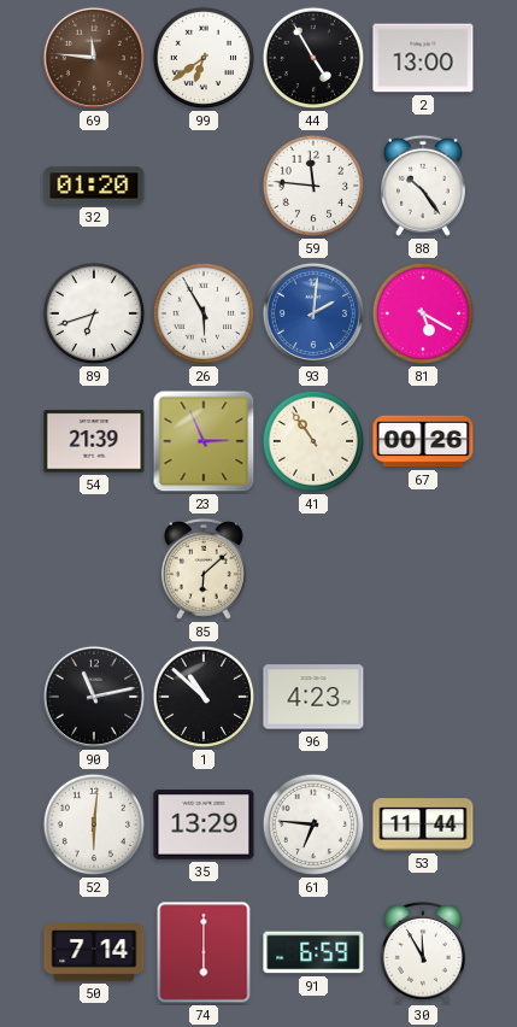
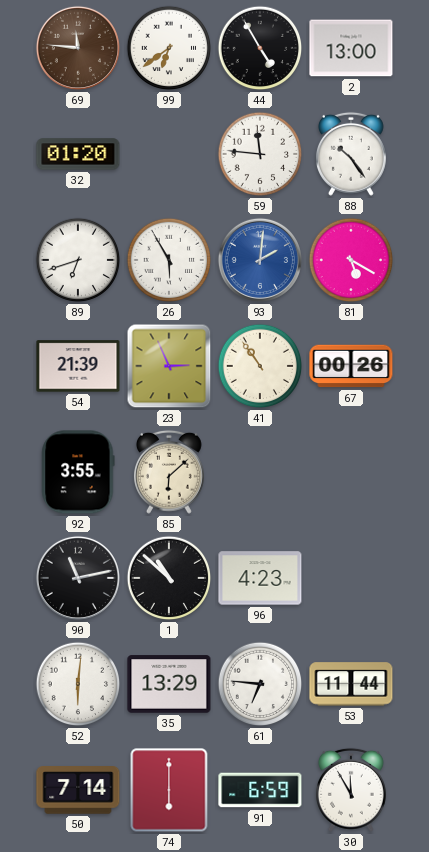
92: none -> 3:55 (78, 472)
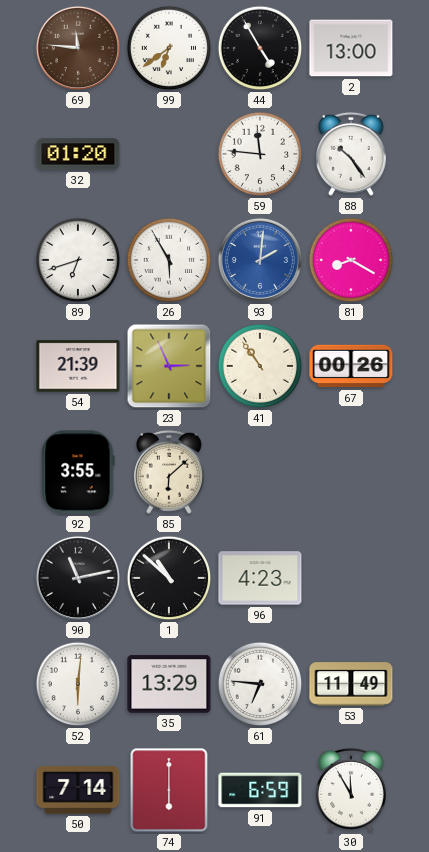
81: 5:20 -> 8:20 (351, 260)
53: 11:44 -> 11:49 (351, 684)
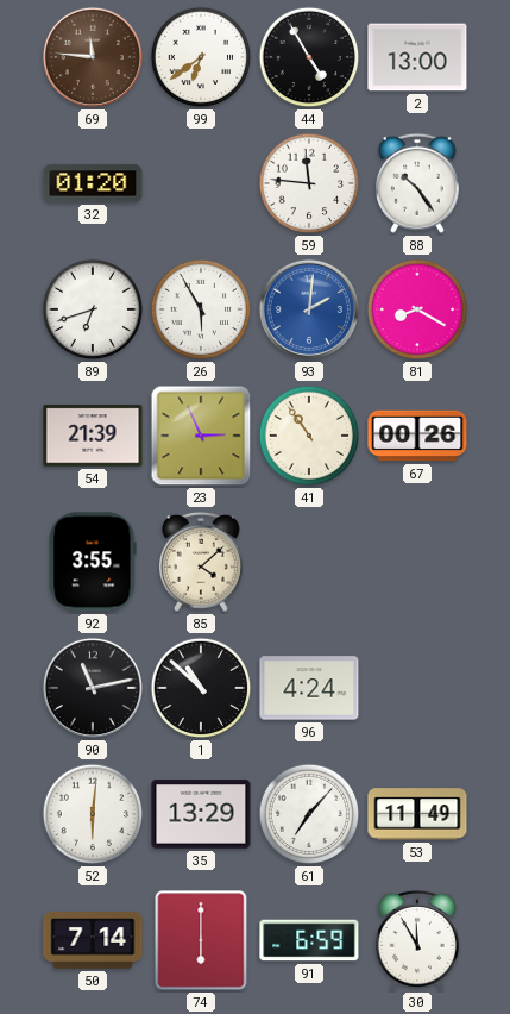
85: 6:08 -> 4:08 (201, 562)
96: 4:23 -> 4:24 (309, 688)
61: 6:46 -> 7:07 (309, 814)
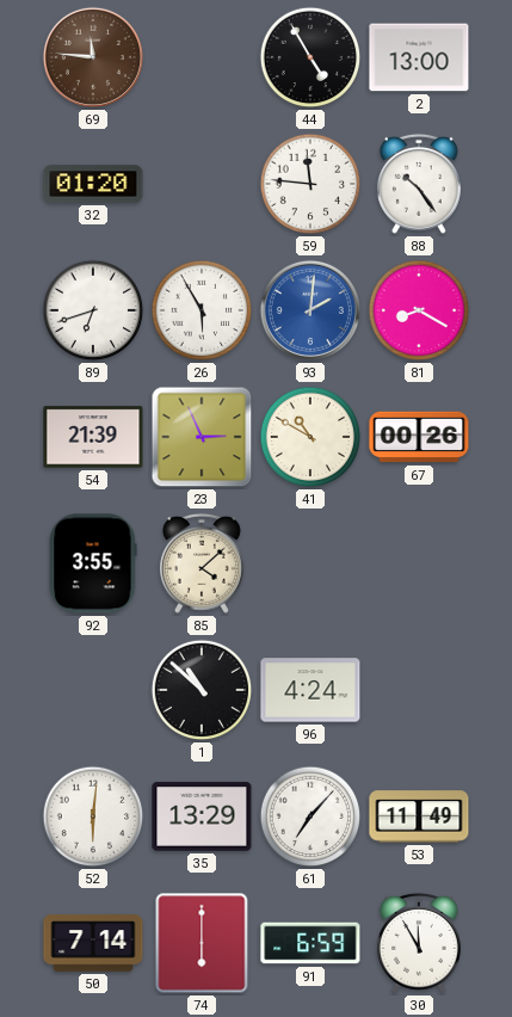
99: 6:39 -> none (201, 57)
41: 10:54 -> 10:50 (310, 437)
90: 11:13 -> none (93, 688)
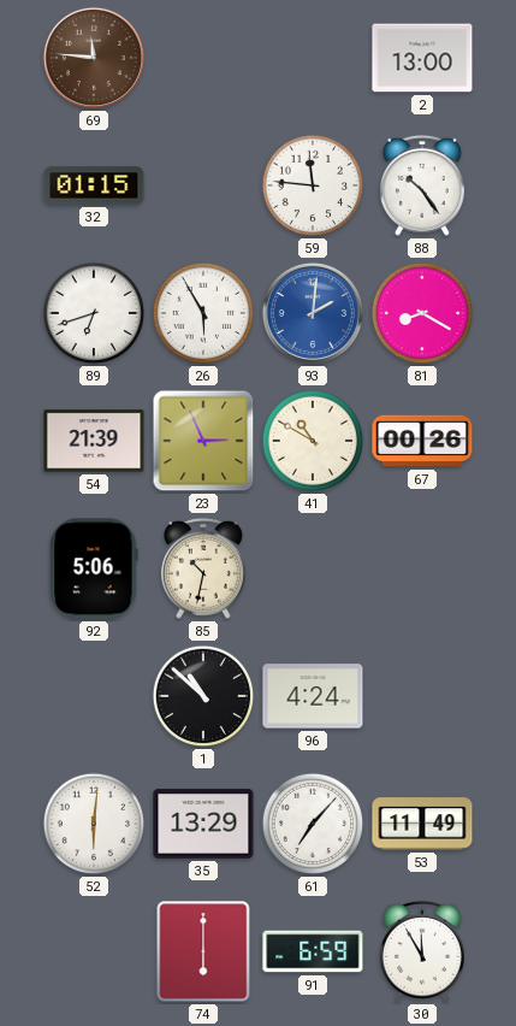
44: 4:55 -> none (310, 57)
32: 01:20 -> 01:15 (94, 185)
92: 3:55 -> 5:06 (94, 568)
85: 4:08 -> 10:32 (203, 568)
50: 7:14 -> none (93, 943)
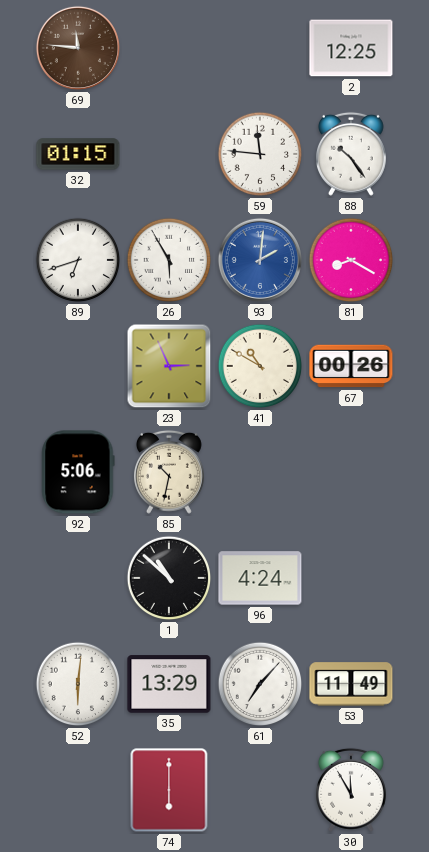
2: 13:00 -> 12:25 (351, 48)
54: 21:39 -> none (94, 441)
91: 6:59 -> none (313, 951)
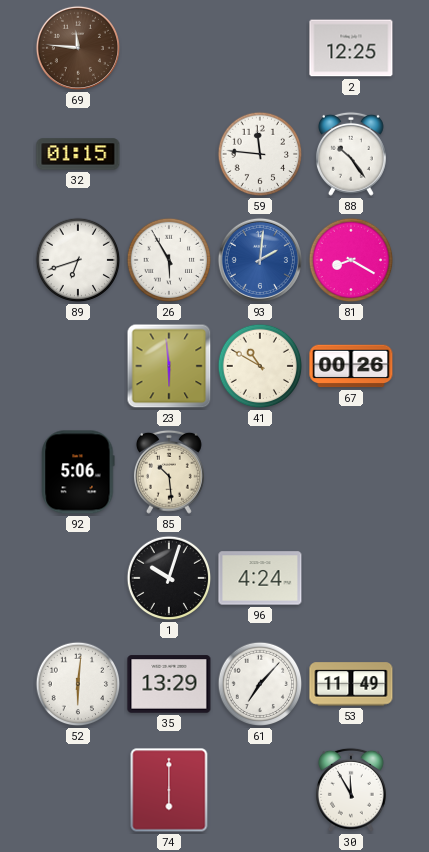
23: 2:56 -> 5:59 (169, 366)
85: 10:32 -> 10:29 (169, 472)
1: 10:52 -> 10:03 (169, 578)
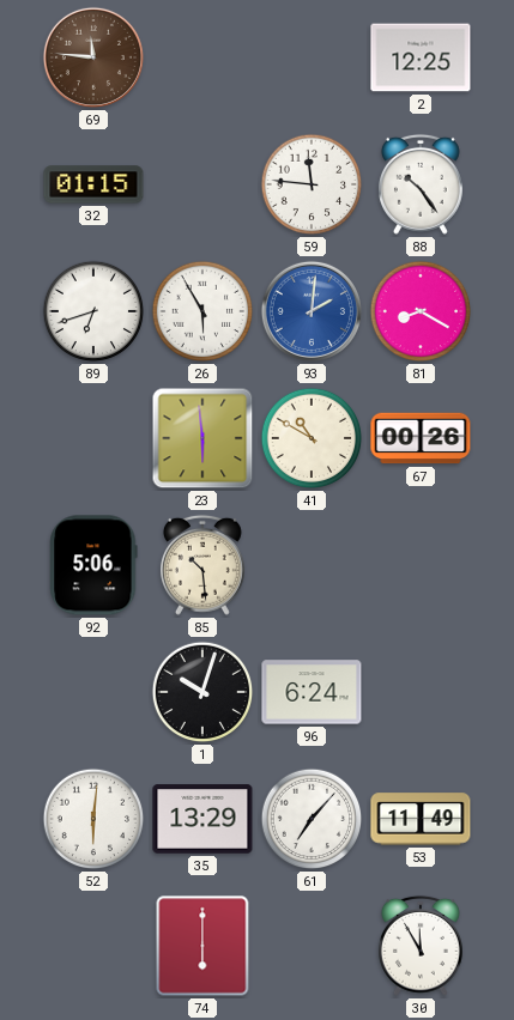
96: 4:24 -> 6:24 (312, 692)
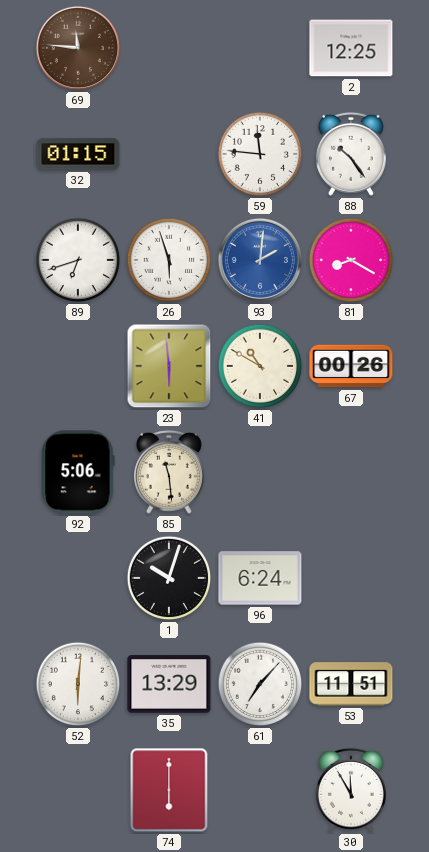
26: 5:55 -> 5:57 (169, 260)
85: 10:29 -> 11:29 (169, 472)
53: 11:49 -> 11:51 (351, 684)
